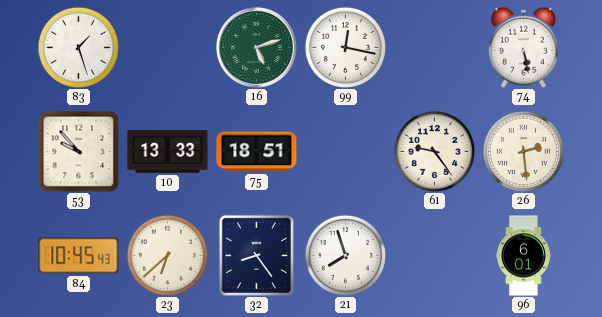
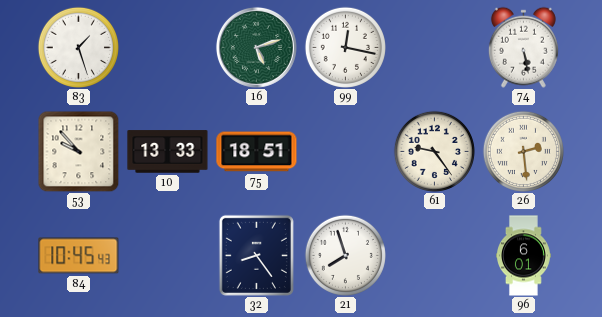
23: 6:38 -> none (167, 255)
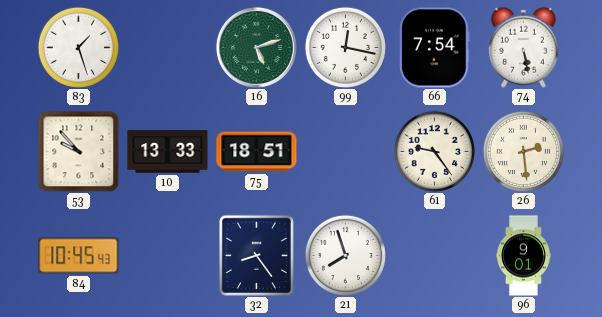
66: none -> 7:54 (435, 48)
96: 6:01 -> 9:01 (524, 256)
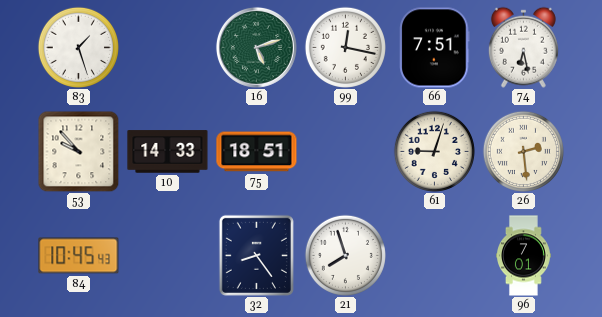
66: 7:54 -> 7:51 (435, 48)
74: 5:28 -> 6:28 (523, 47)
10: 13:33 -> 14:33 (168, 152)
61: 9:24 -> 9:03 (434, 151)
96: 9:01 -> 7:01 (524, 256)
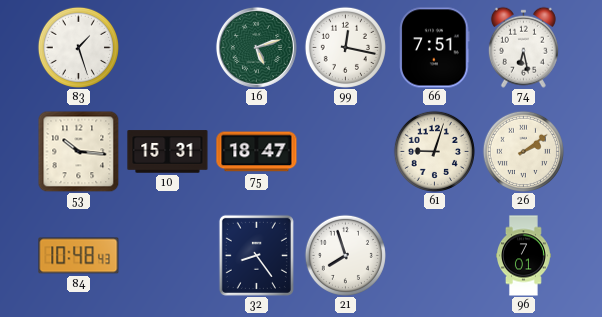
53: 9:53 -> 10:16 (78, 151)
10: 14:33 -> 15:31 (168, 152)
75: 18:51 -> 18:47 (257, 152)
26: 2:29 -> 2:09 (523, 151)
84: 10:45 -> 10:48 (79, 256)
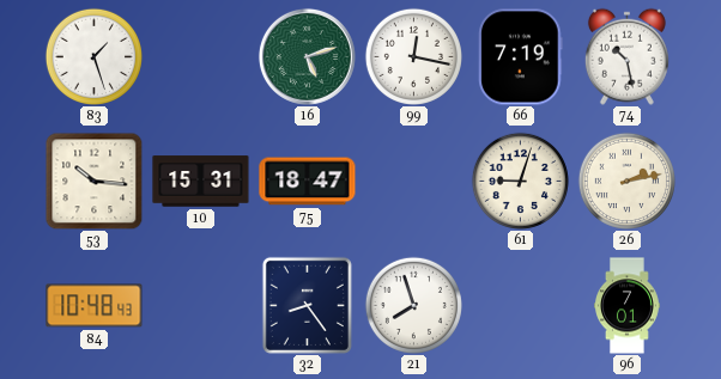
66: 7:51 -> 7:19 (521, 57)
74: 6:28 -> 10:28 (626, 56)
26: 2:09 -> 2:13 (626, 181)
